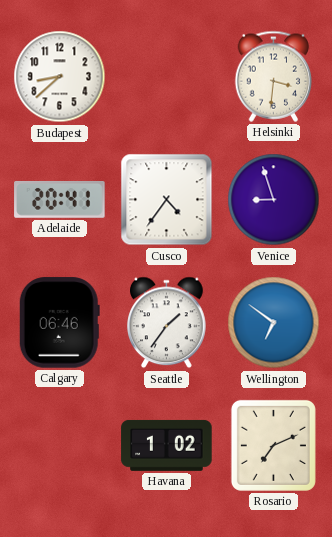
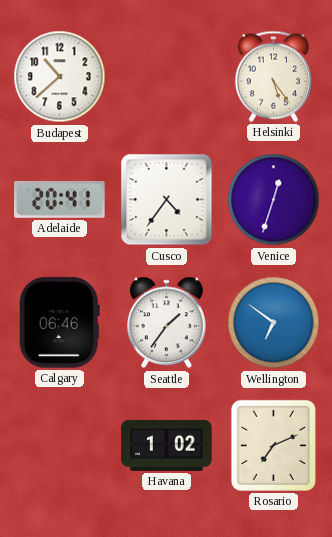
Budapest: 8:38 -> 10:38 (60, 77)
Helsinki: 3:31 -> 5:24 (274, 76)
Venice: 8:57 -> 12:33 (274, 200)
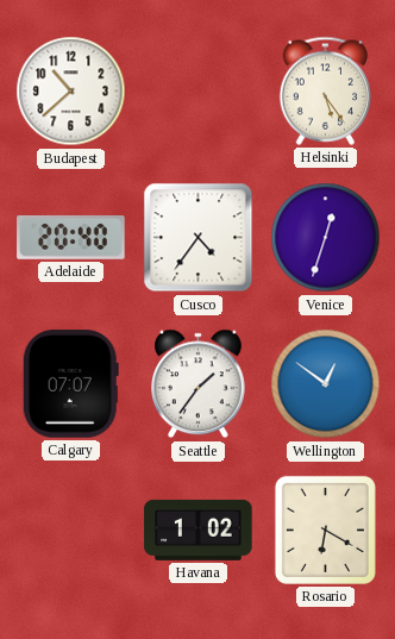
Adelaide: 20:41 -> 20:40 (71, 237)
Calgary: 06:46 -> 07:07 (70, 384)
Wellington: 6:51 -> 12:51 (326, 384)
Rosario: 7:11 -> 6:20 (325, 530)
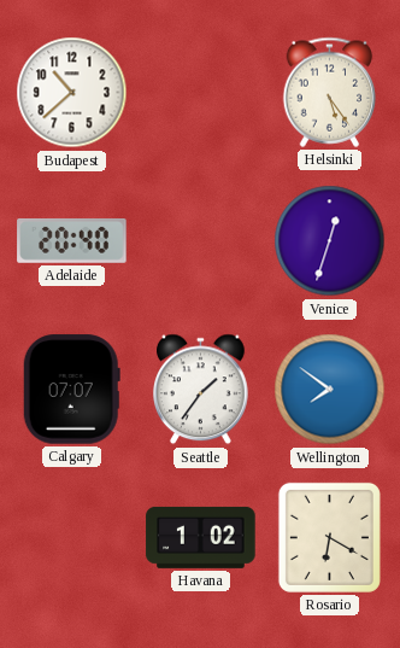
Cusco: 4:36 -> none (199, 238)
Wellington: 12:51 -> 7:51 (330, 390)
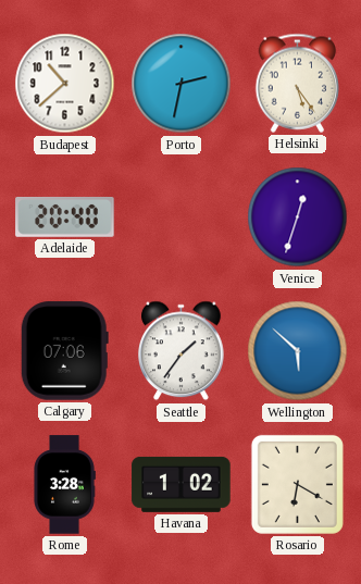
Porto: none -> 2:32 (182, 84)
Calgary: 07:07 -> 07:06 (64, 351)
Wellington: 7:51 -> 5:52 (298, 351)
Rome: none -> 3:28 (64, 485)
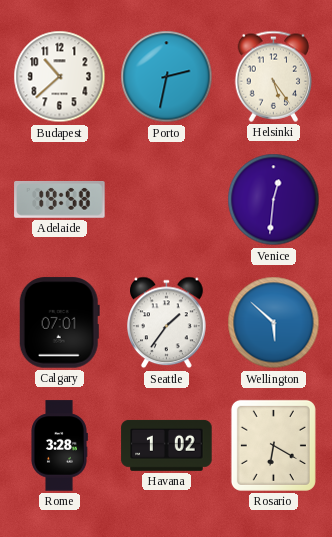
Adelaide: 20:40 -> 19:58 (60, 199)
Venice: 12:33 -> 12:31 (274, 200)
Calgary: 07:06 -> 07:01 (59, 323)
